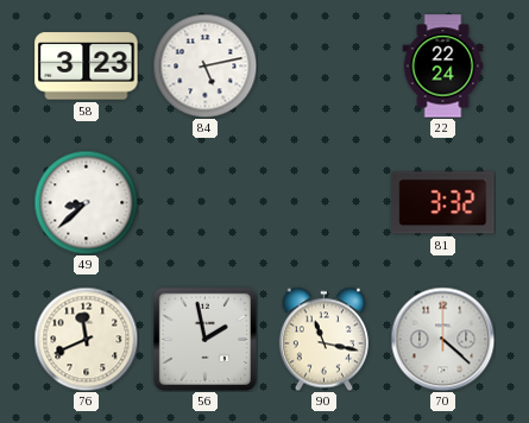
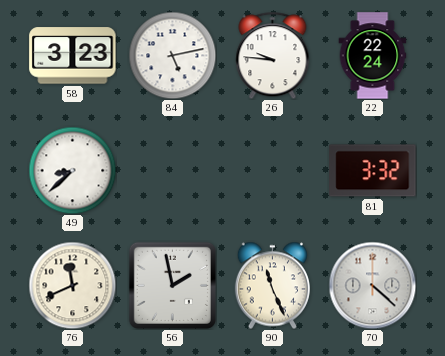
26: none -> 9:46 (273, 55)
90: 11:17 -> 11:26 (272, 285)
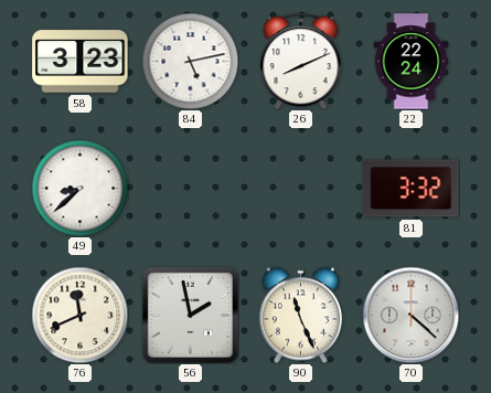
26: 9:46 -> 8:11 (301, 61)
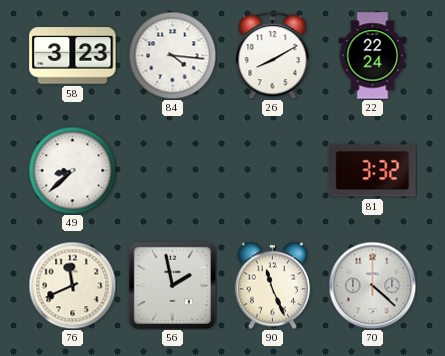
84: 5:13 -> 4:16 (172, 55)
26: 8:11 -> 8:10 (273, 55)
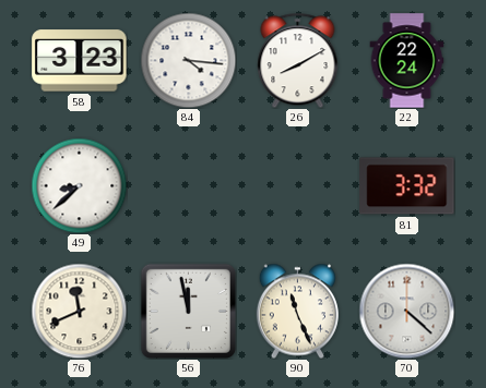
56: 1:58 -> 11:58 (188, 311)
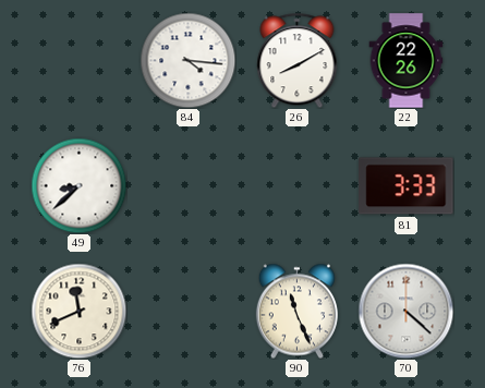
58: 3:23 -> none (80, 61)
22: 22:24 -> 22:26 (407, 61)
81: 3:32 -> 3:33 (407, 186)
56: 11:58 -> none (188, 311)
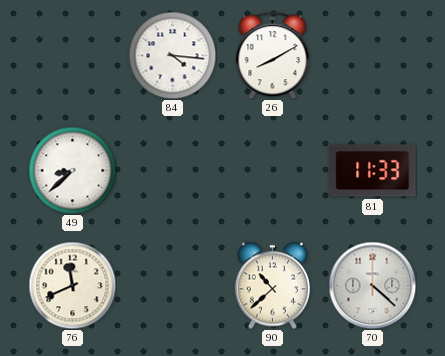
22: 22:26 -> none (407, 61)
81: 3:33 -> 11:33 (373, 171)
90: 11:26 -> 10:38 (272, 285)
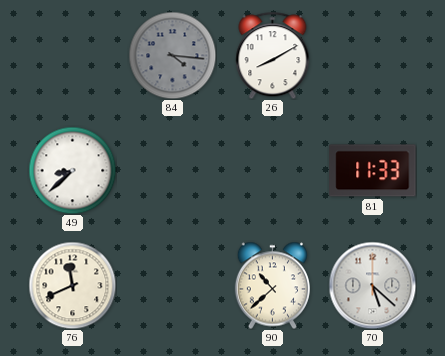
84 dial: white -> grey (172, 55)
70: 4:22 -> 5:22 (372, 285)
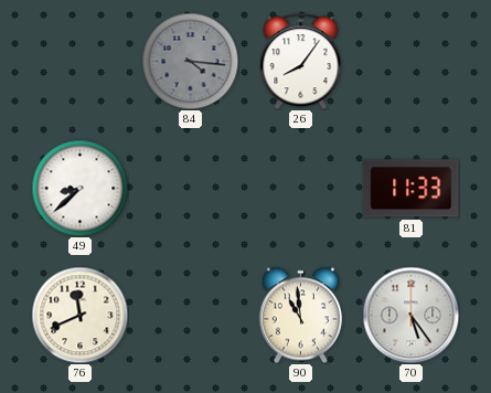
26: 8:10 -> 8:06 (301, 61)
90: 10:38 -> 10:59 (300, 315)
70: 5:22 -> 5:24 (410, 315)
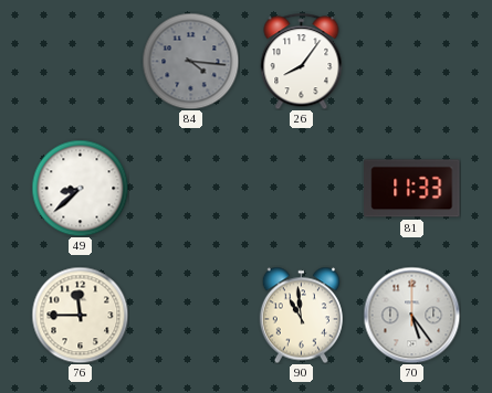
76: 11:41 -> 11:45 (80, 315)
